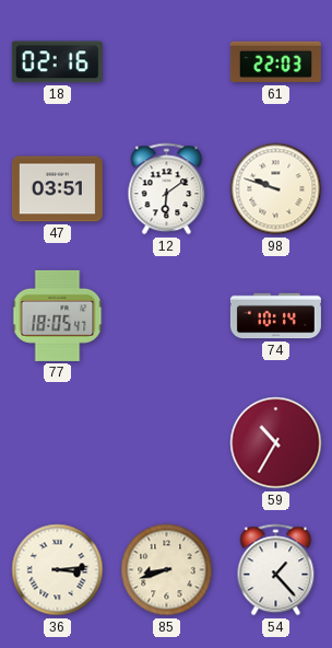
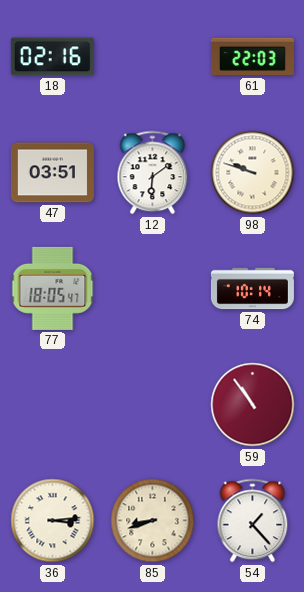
59: 10:35 -> 10:54 (253, 405)
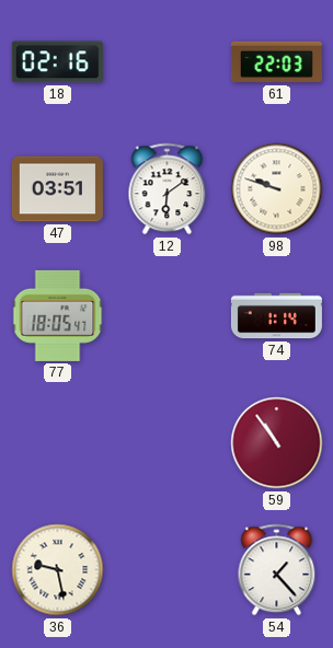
74: 10:14 -> 1:14 (276, 316)
36: 3:14 -> 9:28 (58, 570)
85: 8:42 -> none (153, 521)
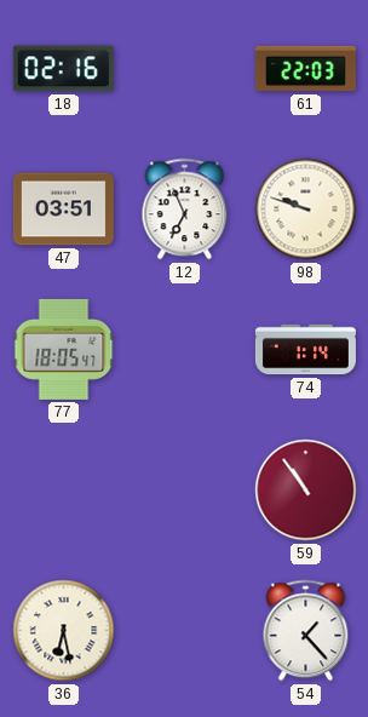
12: 6:09 -> 6:56 (185, 210)
36: 9:28 -> 6:28 (64, 631)
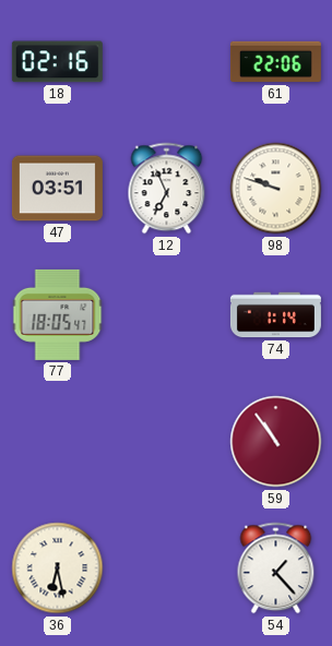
61: 22:03 -> 22:06 (275, 62)
